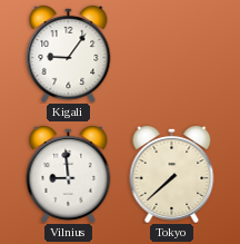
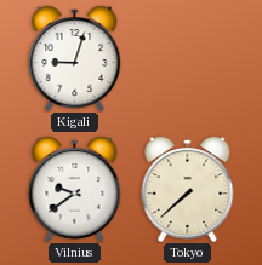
Kigali: 9:06 -> 9:03 (75, 59)
Vilnius: 8:59 -> 9:39 (75, 190)
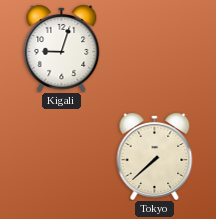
Vilnius: 9:39 -> none (75, 190)
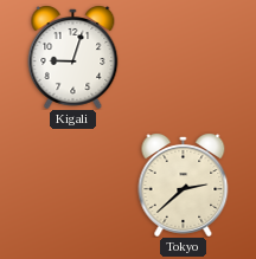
Tokyo: 7:38 -> 2:38 (184, 186)
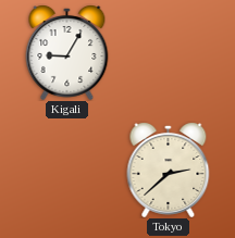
Kigali: 9:03 -> 9:05 (67, 53)
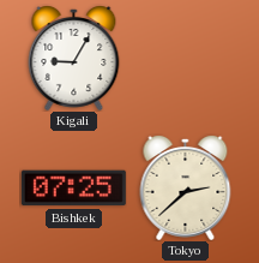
Bishkek: none -> 07:25 (73, 189)
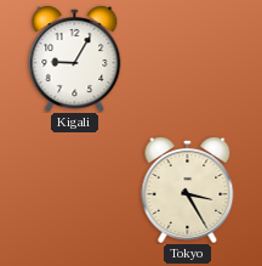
Bishkek: 07:25 -> none (73, 189)
Tokyo: 2:38 -> 3:25 (188, 191)
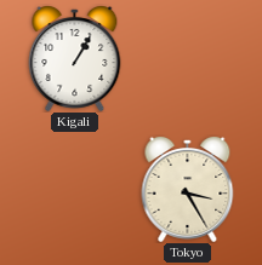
Kigali: 9:05 -> 1:05 (75, 59)
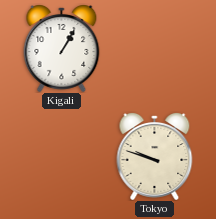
Tokyo: 3:25 -> 9:48 (155, 157)
